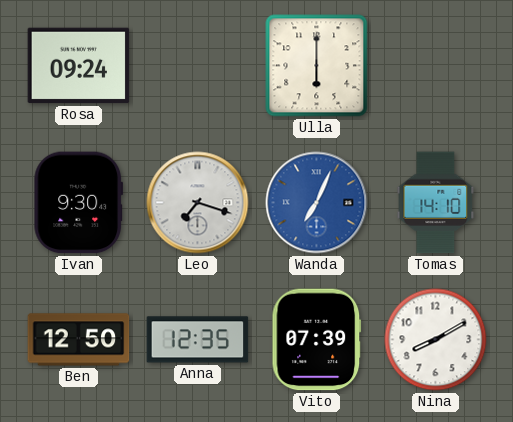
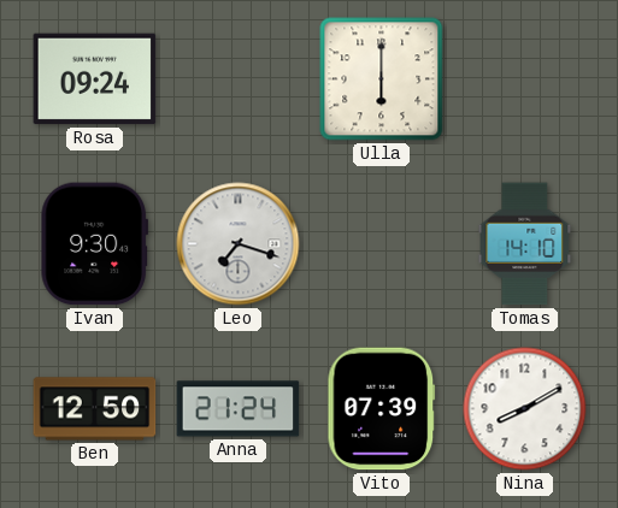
Wanda: 7:04 -> none (317, 203)
Anna: 12:35 -> 21:24 (239, 409)
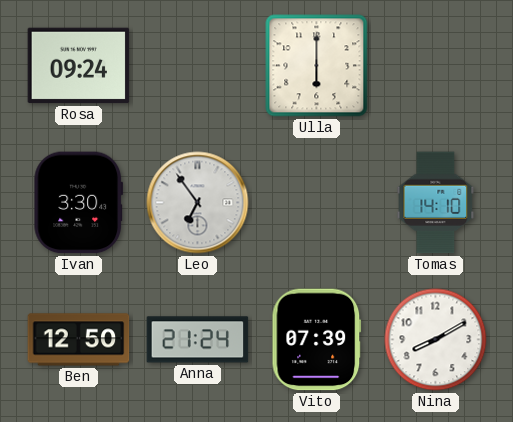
Ivan: 9:30 -> 3:30 (78, 203)
Leo: 7:18 -> 6:54 (198, 203)
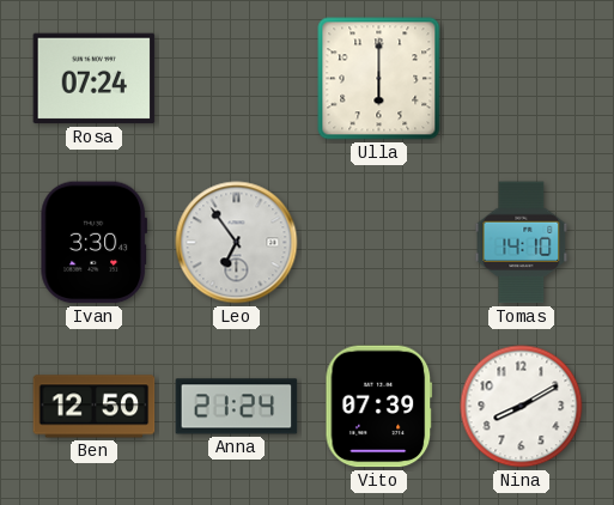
Rosa: 09:24 -> 07:24 (95, 79)
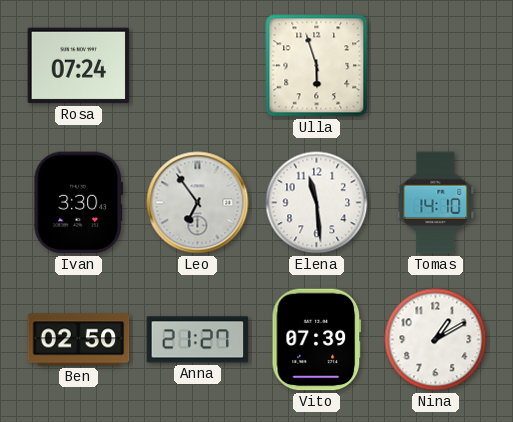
Ulla: 6:00 -> 5:57 (317, 66)
Elena: none -> 11:29 (317, 203)
Ben: 12:50 -> 02:50 (79, 340)
Anna: 21:24 -> 21:27 (198, 340)
Nina: 8:10 -> 1:10 (436, 340)
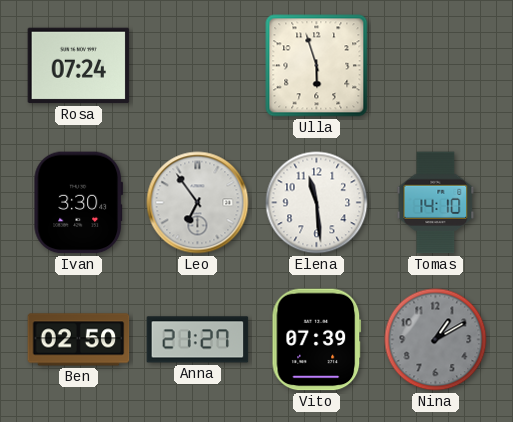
Nina dial: white -> grey (436, 340)
